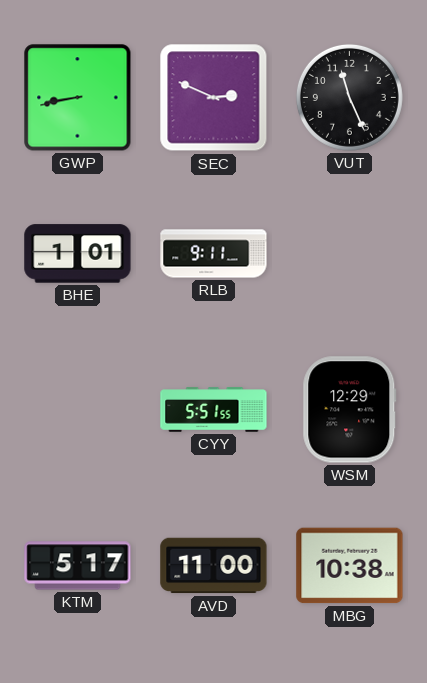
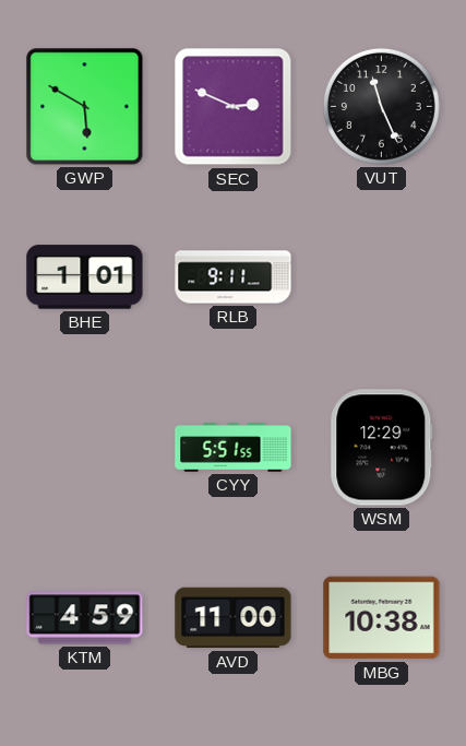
GWP: 8:43 -> 5:50 (85, 107)
KTM: 5:17 -> 4:59 (85, 618)
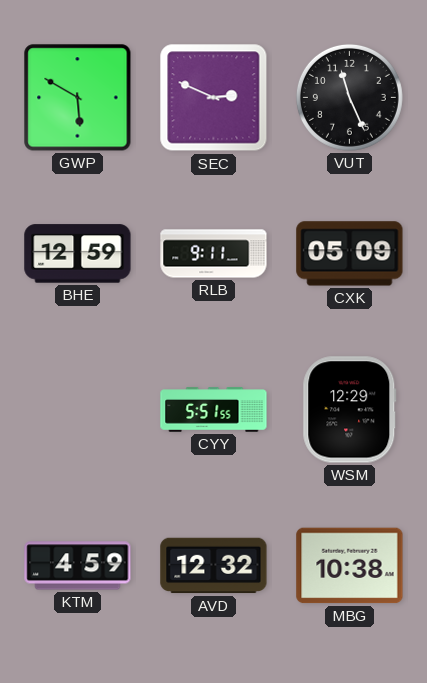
BHE: 1:01 -> 12:59 (78, 254)
CXK: none -> 05:09 (350, 254)
AVD: 11:00 -> 12:32 (214, 566)
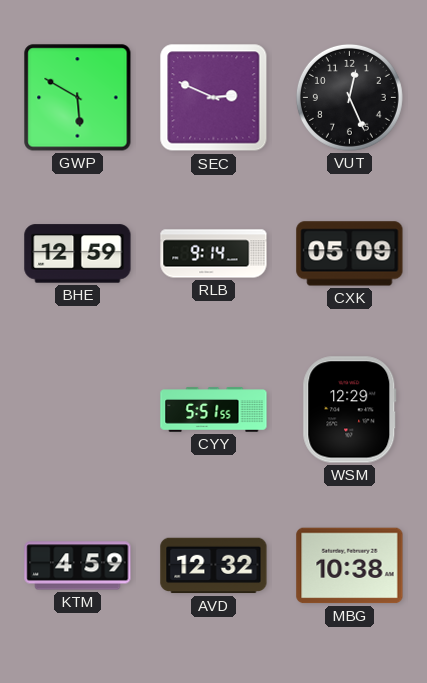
VUT: 11:26 -> 12:26 (349, 97)
RLB: 9:11 -> 9:14 (214, 254)
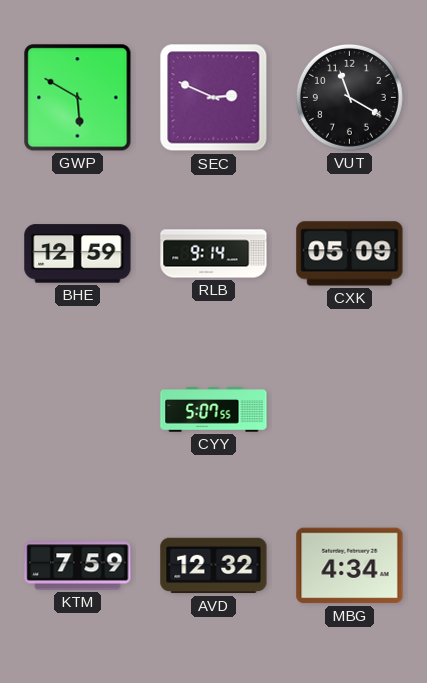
VUT: 12:26 -> 11:20 (349, 97)
CYY: 5:51 -> 5:07 (214, 410)
WSM: 12:29 -> none (350, 410)
KTM: 4:59 -> 7:59 (78, 566)
MBG: 10:38 -> 4:34 (350, 566)
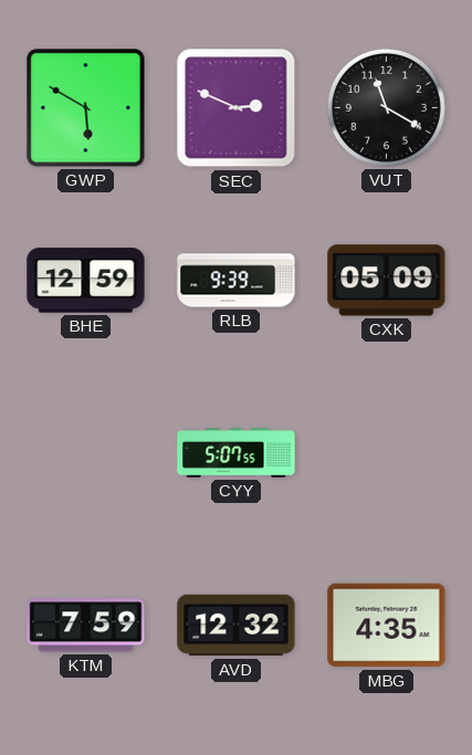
RLB: 9:14 -> 9:39 (237, 281)
MBG: 4:34 -> 4:35 (387, 626)
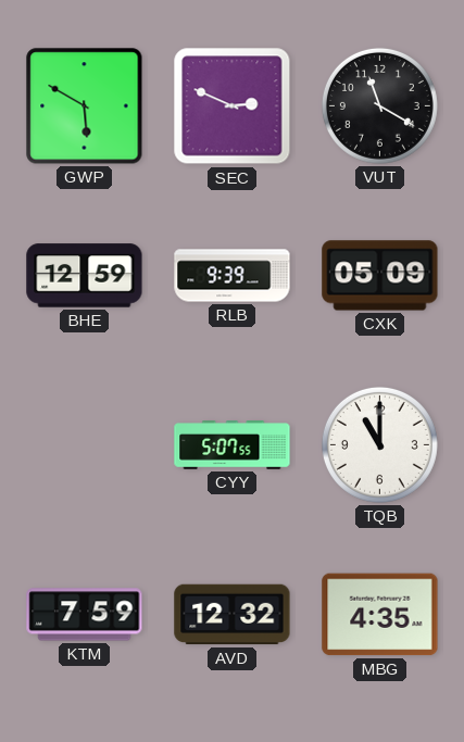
TQB: none -> 11:00 (379, 444)
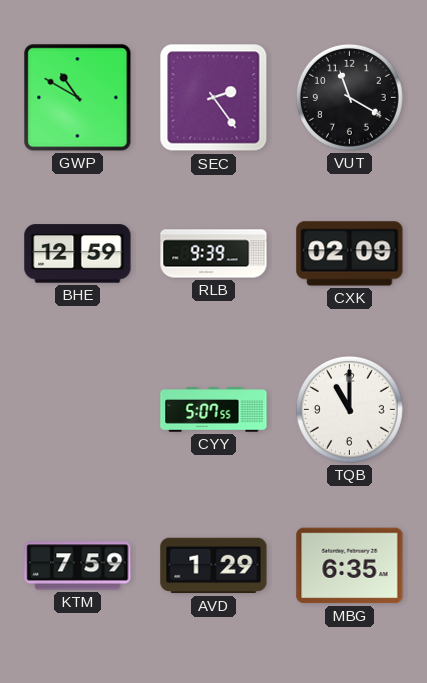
GWP: 5:50 -> 10:50 (78, 98)
SEC: 2:49 -> 2:24 (214, 98)
CXK: 05:09 -> 02:09 (350, 254)
AVD: 12:32 -> 1:29 (214, 566)
MBG: 4:35 -> 6:35 (350, 566)
